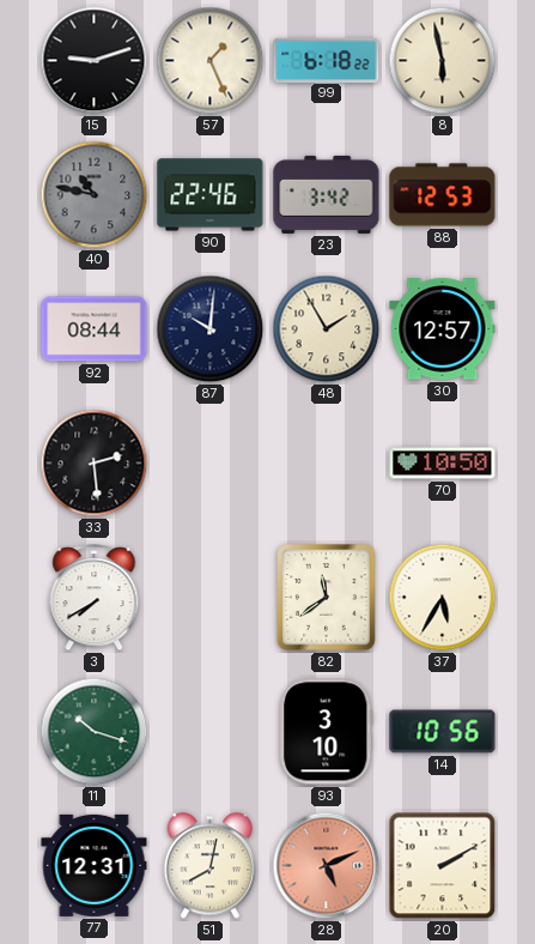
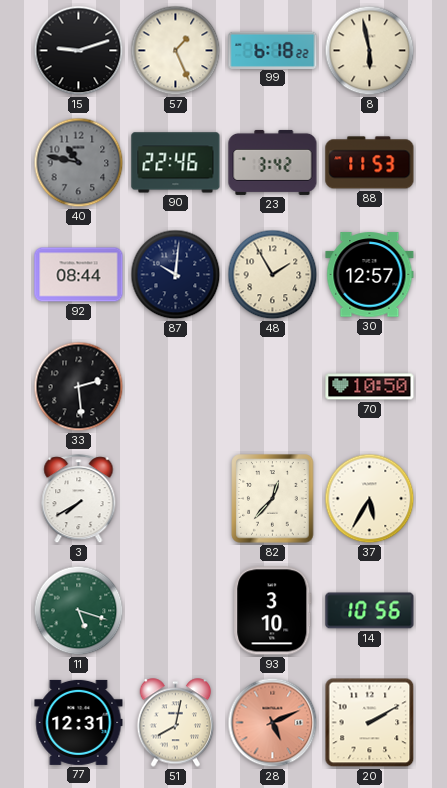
88: 12:53 -> 11:53 (370, 163)
82: 11:39 -> 12:37 (273, 499)
11: 10:18 -> 5:18 (79, 611)
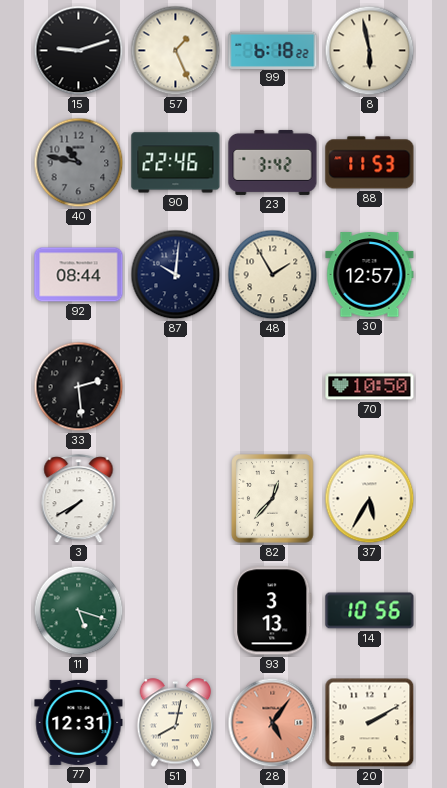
93: 3:10 -> 3:13 (273, 611)
28: 5:11 -> 5:06 (273, 723)
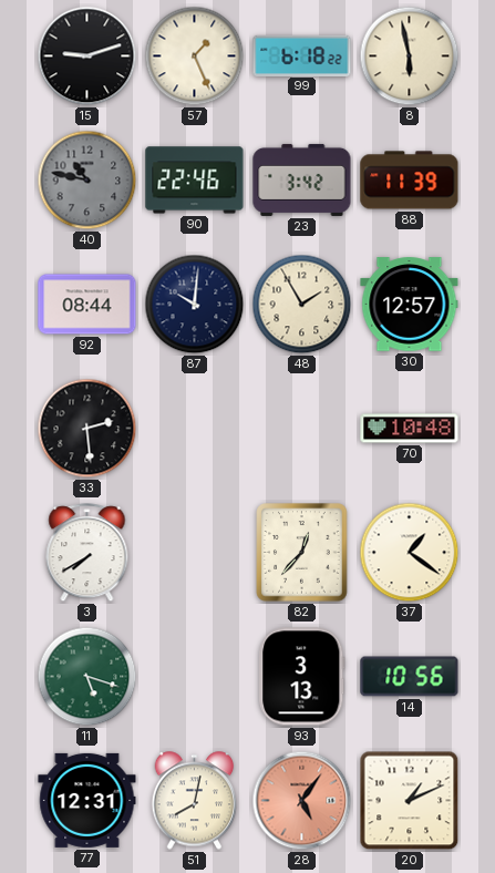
88: 11:53 -> 11:39 (410, 181)
70: 10:50 -> 10:48 (410, 429)
37: 5:35 -> 1:21 (410, 553)
20: 2:10 -> 1:11 (410, 801)
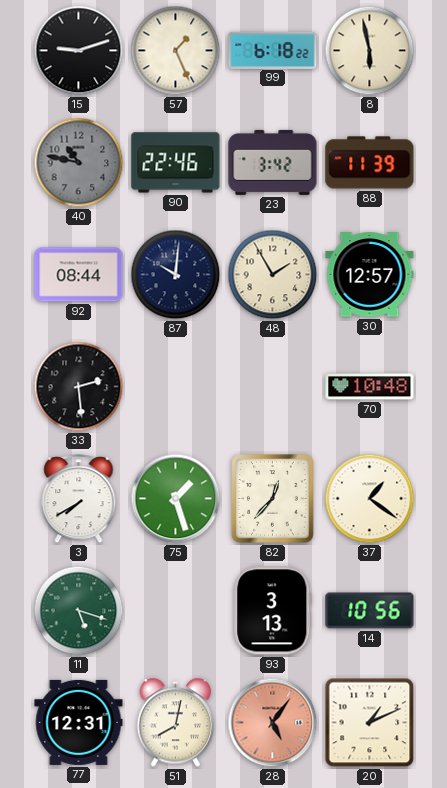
75: none -> 1:27 (176, 499)
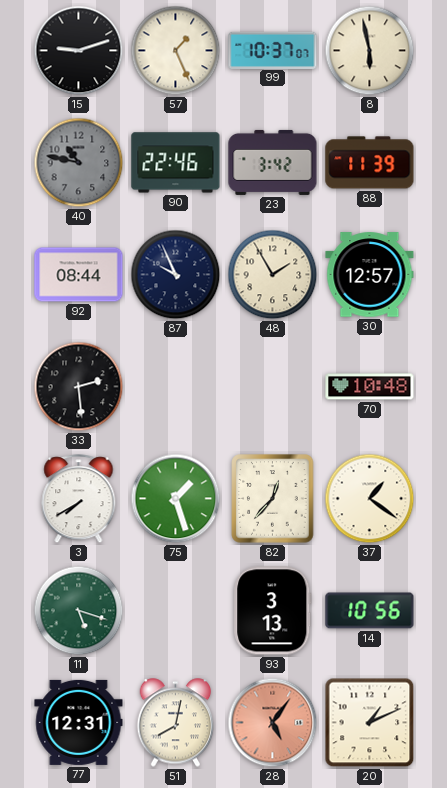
99: 6:18 -> 10:37 (273, 50)
87: 10:01 -> 9:56 (176, 275)
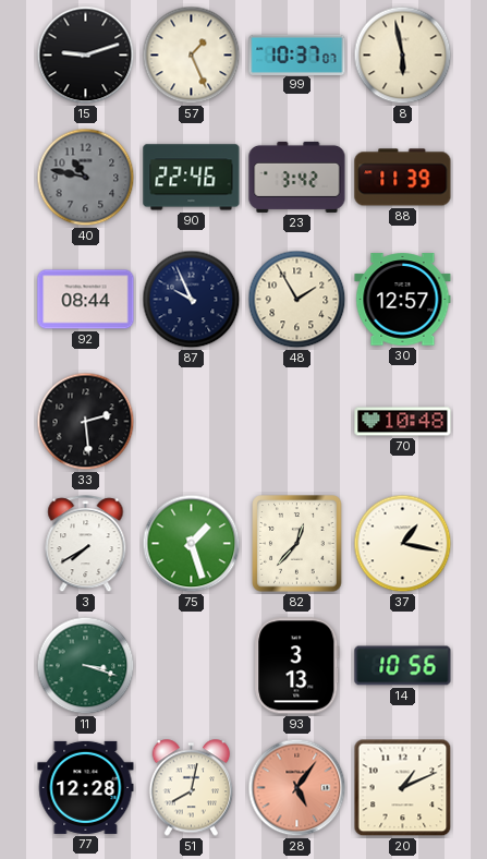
37: 1:21 -> 1:17 (403, 544)
11: 5:18 -> 3:18 (86, 666)
77: 12:31 -> 12:28 (86, 787)
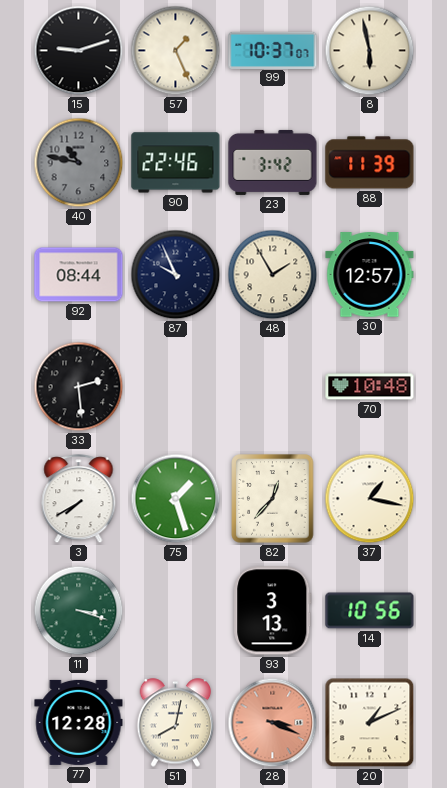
28: 5:06 -> 3:19 (273, 723)
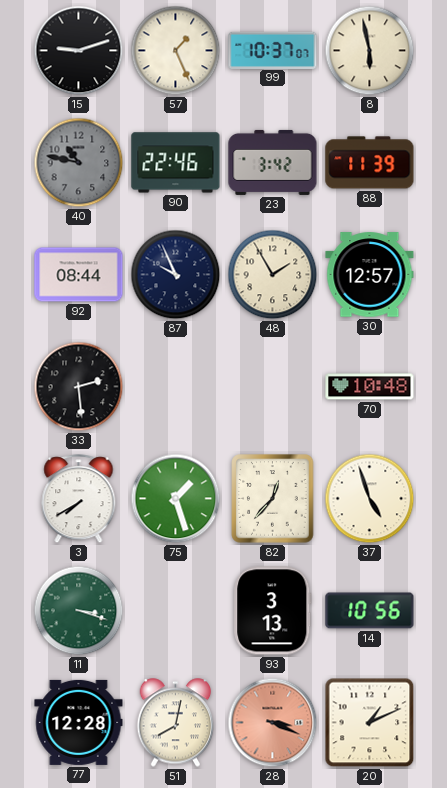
37: 1:17 -> 4:57 (370, 499)
